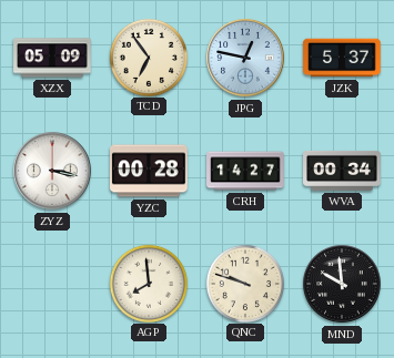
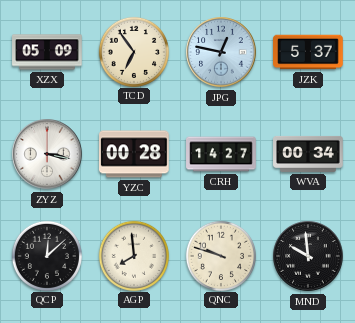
QCP: none -> 12:08 (46, 255)
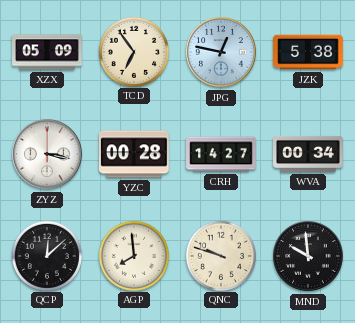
JZK: 5:37 -> 5:38 (308, 52)
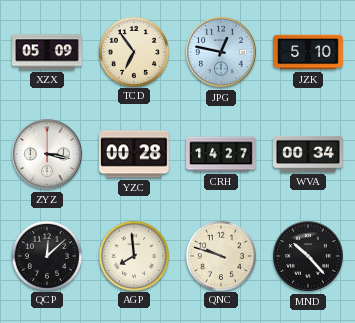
JZK: 5:38 -> 5:10 (308, 52)
MND: 9:59 -> 10:23 (308, 256)
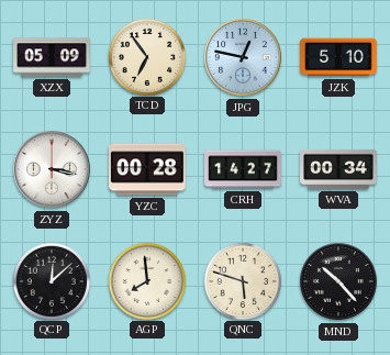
QNC: 9:48 -> 5:48 (242, 280)
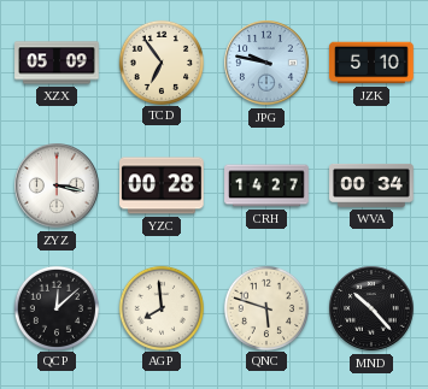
JPG: 12:47 -> 9:47 (266, 63)
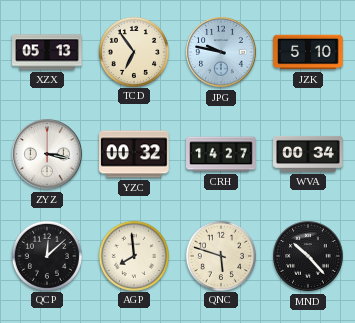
XZX: 05:09 -> 05:13 (47, 52)
YZC: 00:28 -> 00:32 (135, 154)
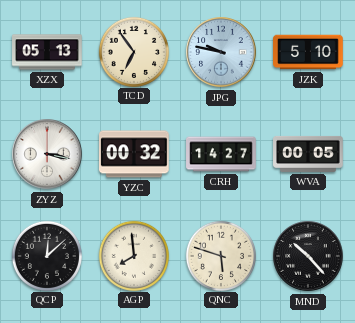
WVA: 00:34 -> 00:05 (308, 154)
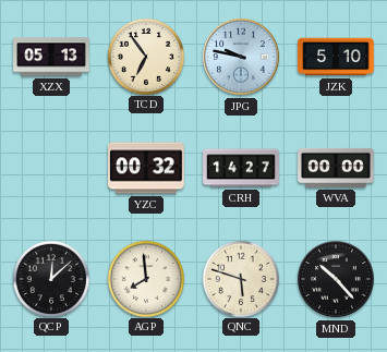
ZYZ: 3:17 -> none (47, 154)
WVA: 00:05 -> 00:00 (336, 168)
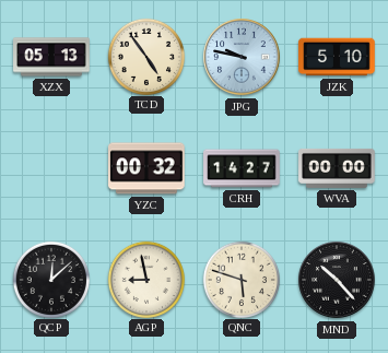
TCD: 6:54 -> 4:54 (145, 56)
AGP: 7:59 -> 8:58 (145, 279)
